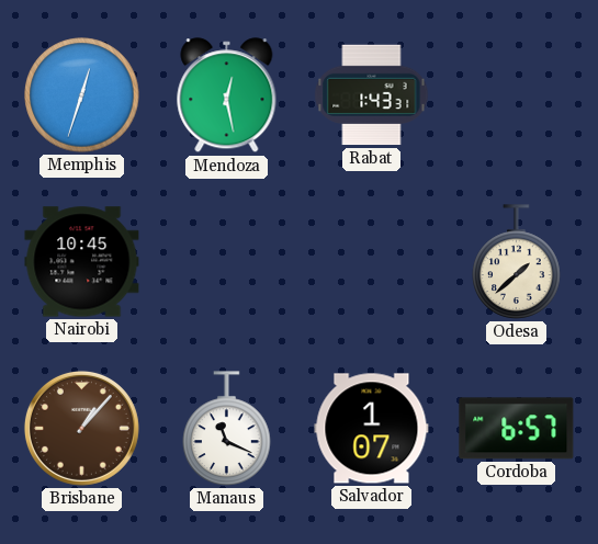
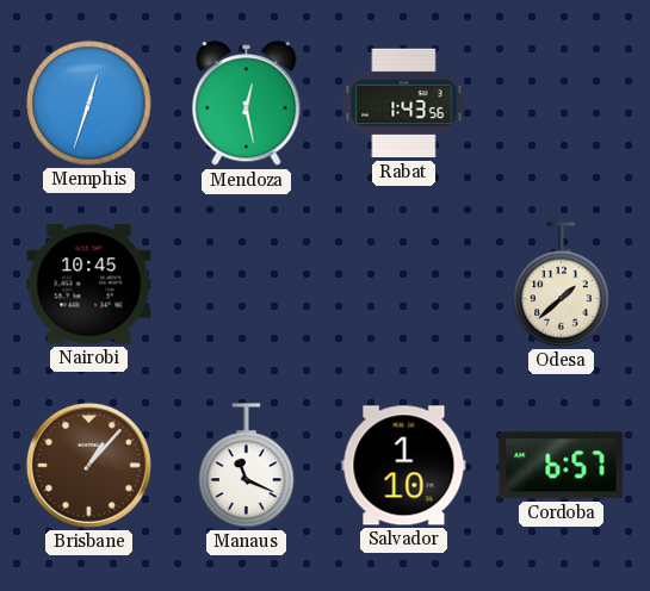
Rabat: 1:43:31 -> 1:43:56 (404, 104)
Salvador: 1:07 -> 1:10 (404, 466)
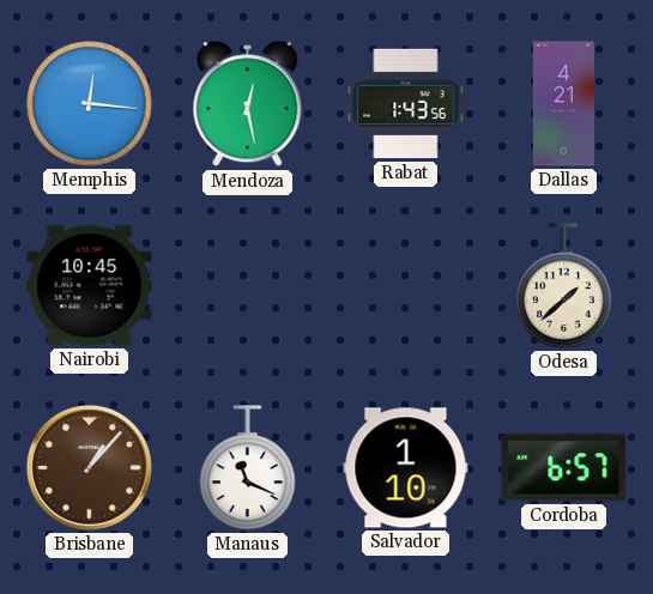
Memphis: 12:33 -> 12:16 (90, 104)
Dallas: none -> 4:21 (563, 104)
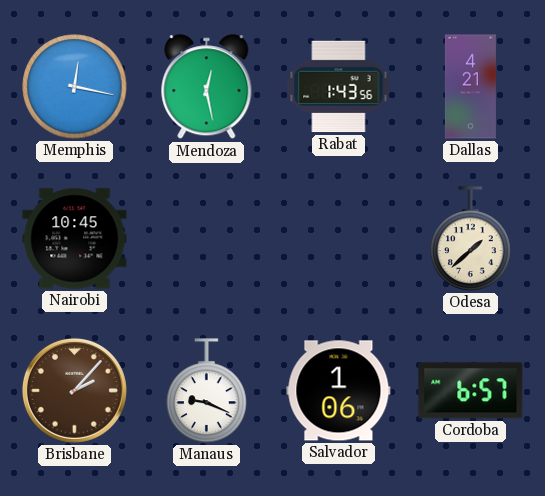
Memphis: 12:16 -> 12:17 (75, 87)
Brisbane: 1:07 -> 2:07 (74, 390)
Manaus: 11:19 -> 9:19 (207, 391)
Salvador: 1:10 -> 1:06 (339, 391)
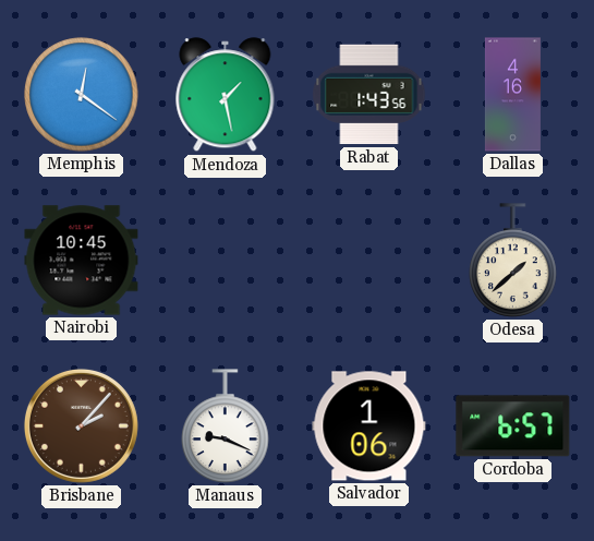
Memphis: 12:17 -> 12:21 (82, 95)
Mendoza: 12:28 -> 1:28 (226, 95)
Dallas: 4:21 -> 4:16 (512, 95)
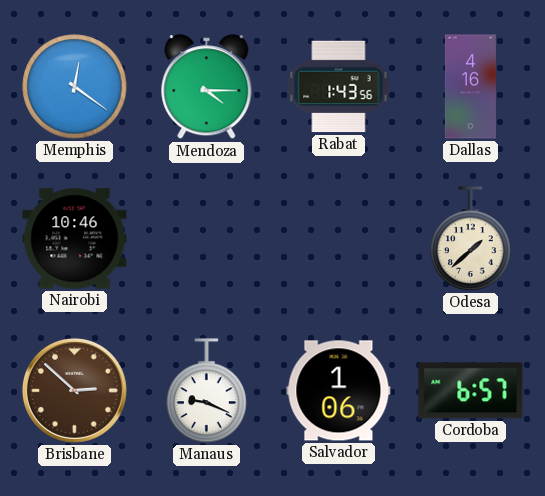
Mendoza: 1:28 -> 4:15 (207, 87)
Nairobi: 10:45 -> 10:46 (75, 239)
Brisbane: 2:07 -> 2:52 (74, 390)
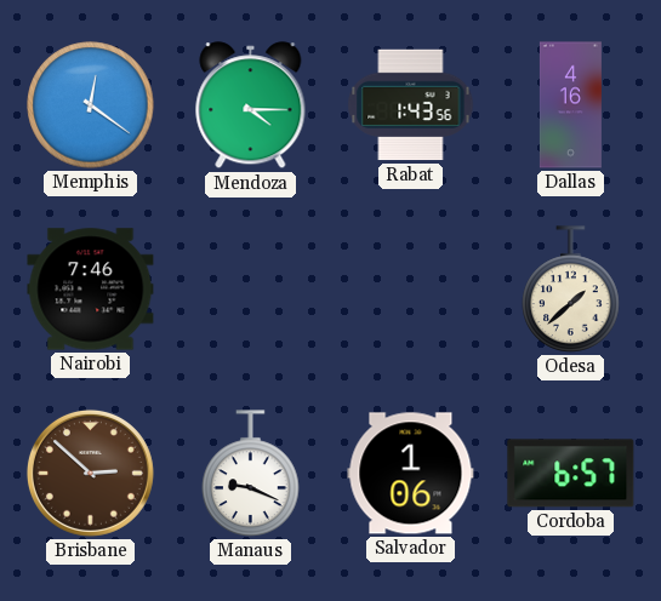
Nairobi: 10:46 -> 7:46 (91, 290)
